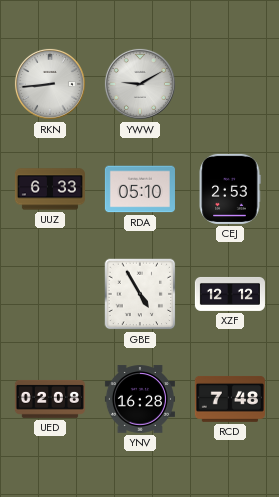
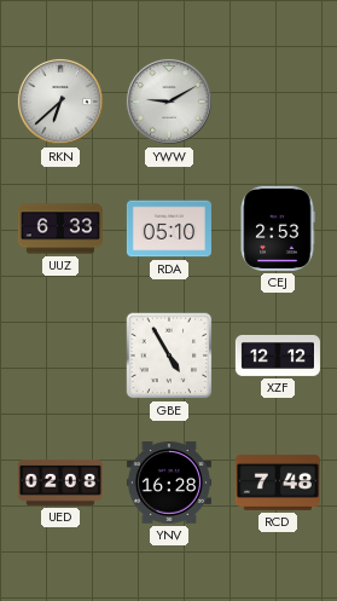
RKN: 8:44 -> 6:38 (60, 102)
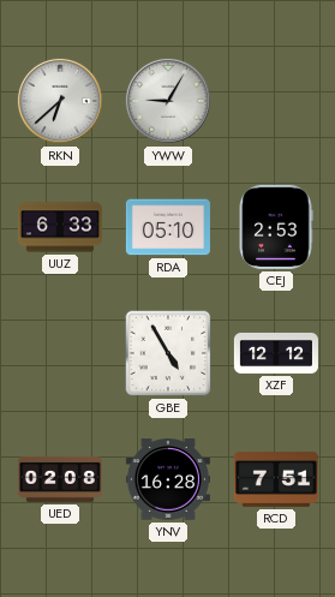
YWW: 9:10 -> 9:05 (168, 101)
RCD: 7:48 -> 7:51 (276, 479)
